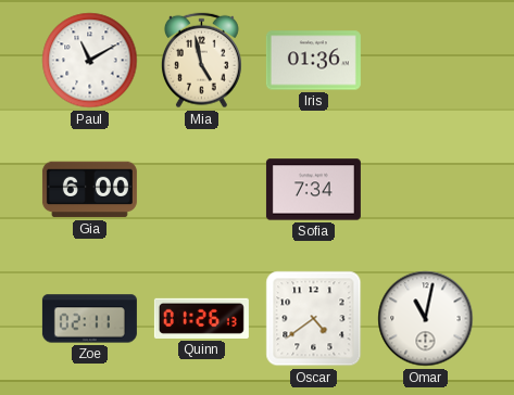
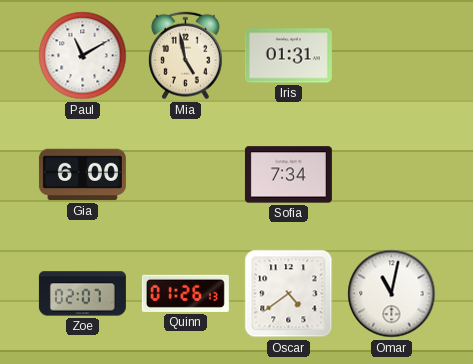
Iris: 01:36 -> 01:31 (288, 56)
Zoe: 02:11 -> 02:07 (82, 294)
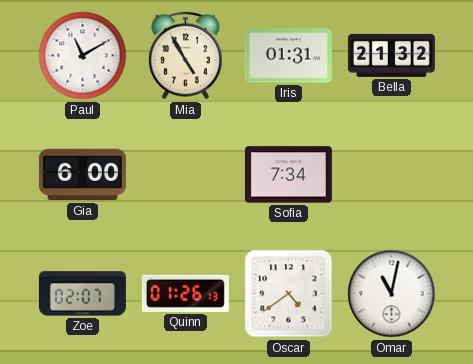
Mia: 4:58 -> 4:55 (185, 56)
Bella: none -> 21:32 (391, 55)
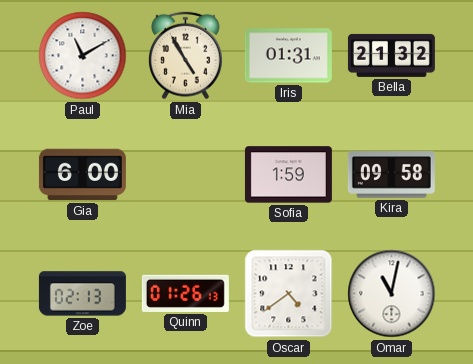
Sofia: 7:34 -> 1:59 (288, 175)
Kira: none -> 09:58 (391, 175)
Zoe: 02:07 -> 02:13 (82, 294)
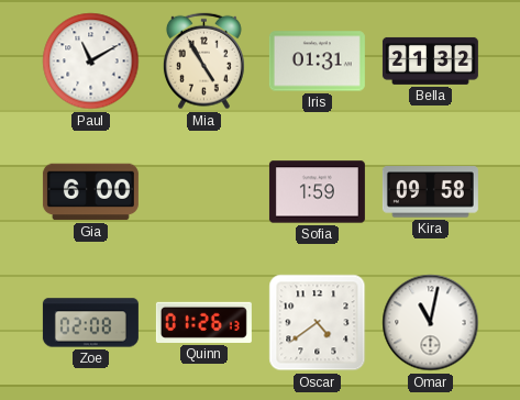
Zoe: 02:13 -> 02:08 (90, 323)
